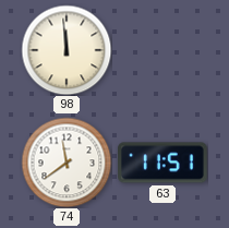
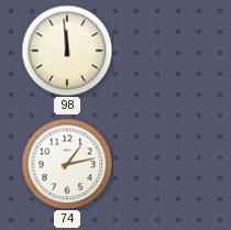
74: 11:39 -> 1:13 (67, 164)
63: 11:51 -> none (162, 163)
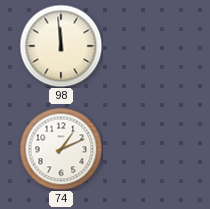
74: 1:13 -> 1:11 (61, 149)
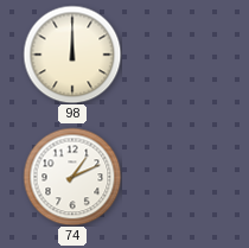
98: 11:59 -> 12:00 (72, 55)
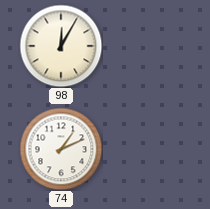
98: 12:00 -> 12:05 (61, 46)
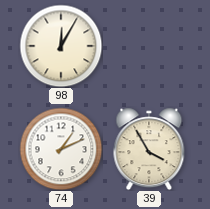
39: none -> 3:55 (149, 149)
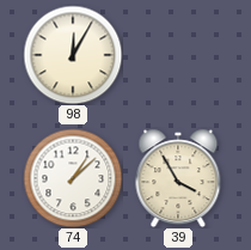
74: 1:11 -> 1:08 (73, 178)
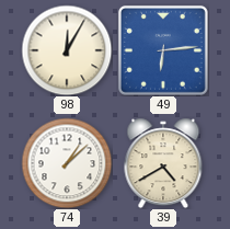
49: none -> 6:14 (163, 50)
39: 3:55 -> 4:40 (163, 163)
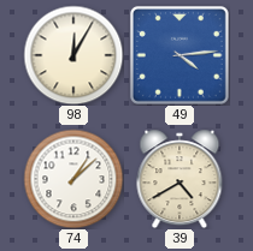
49: 6:14 -> 4:14 (180, 55)
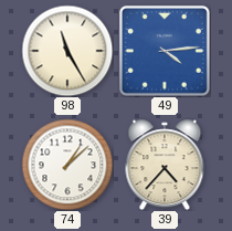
98: 12:05 -> 11:25 (67, 51)
39: 4:40 -> 4:37 (165, 165)
